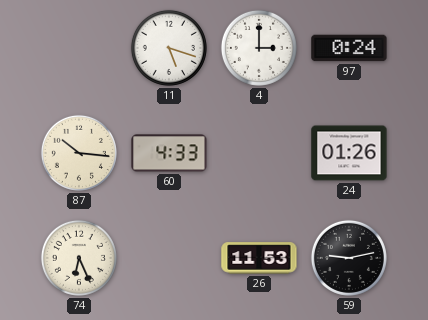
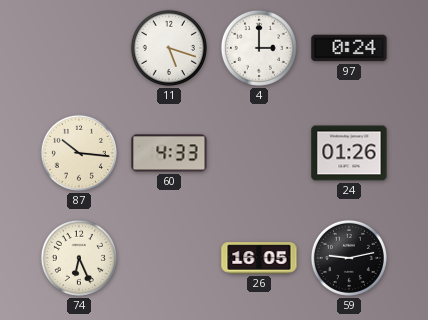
26: 11:53 -> 16:05 (259, 258)
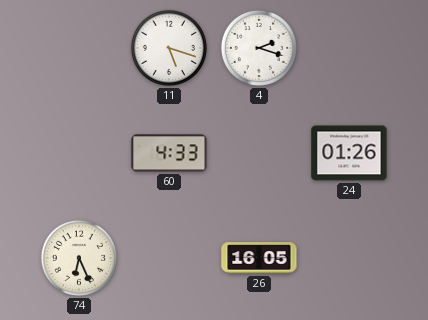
4: 3:00 -> 2:18 (259, 48)
97: 0:24 -> none (349, 48)
87: 10:16 -> none (79, 153)
59: 9:13 -> none (349, 258)
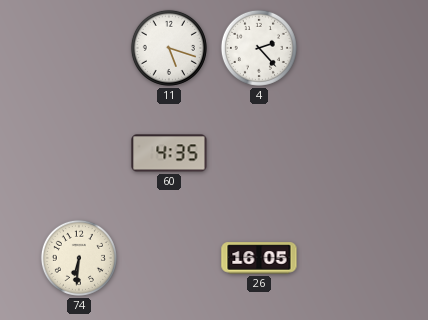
4: 2:18 -> 2:23 (259, 48)
60: 4:33 -> 4:35 (169, 153)
24: 01:26 -> none (349, 153)
74: 6:26 -> 6:31 (79, 258)
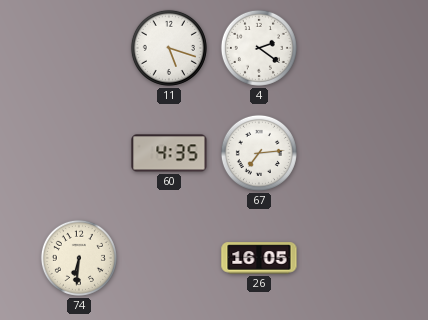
4: 2:23 -> 2:21 (259, 48)
67: none -> 7:14 (259, 153)
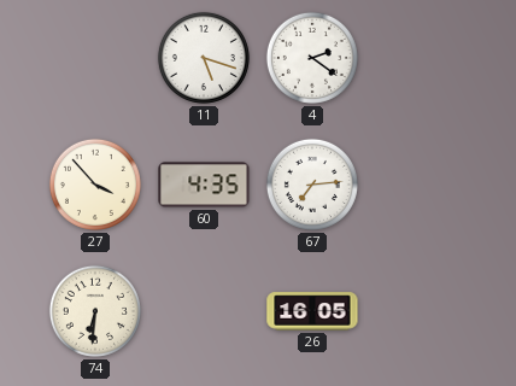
27: none -> 3:53 (95, 185)
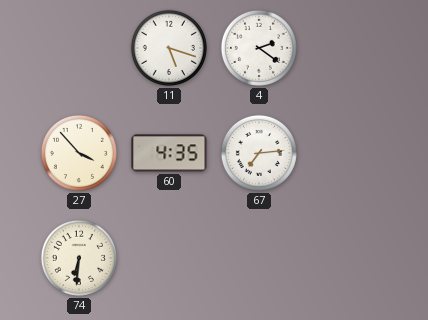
26: 16:05 -> none (312, 311)
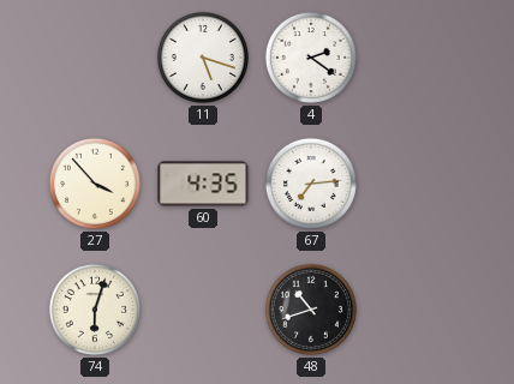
74: 6:31 -> 6:03 (95, 310)
48: none -> 10:42 (311, 310)
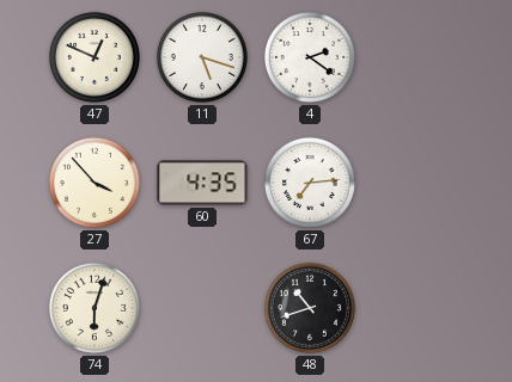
47: none -> 12:49 (95, 57)
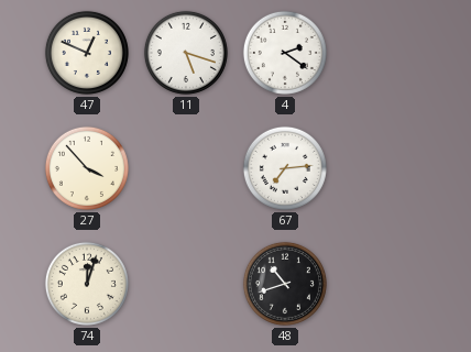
60: 4:35 -> none (202, 183)
74: 6:03 -> 12:03 (87, 284)
